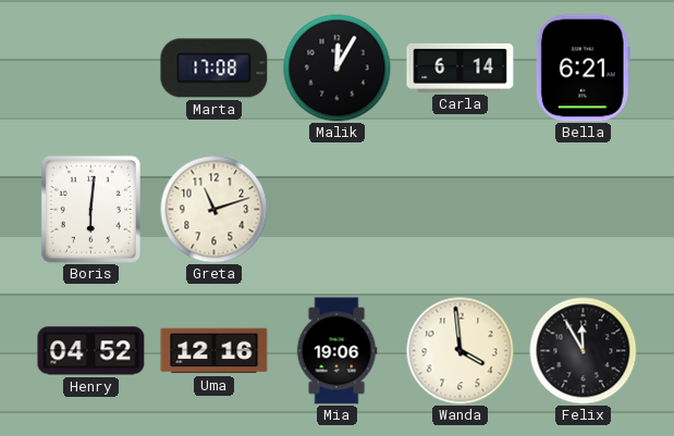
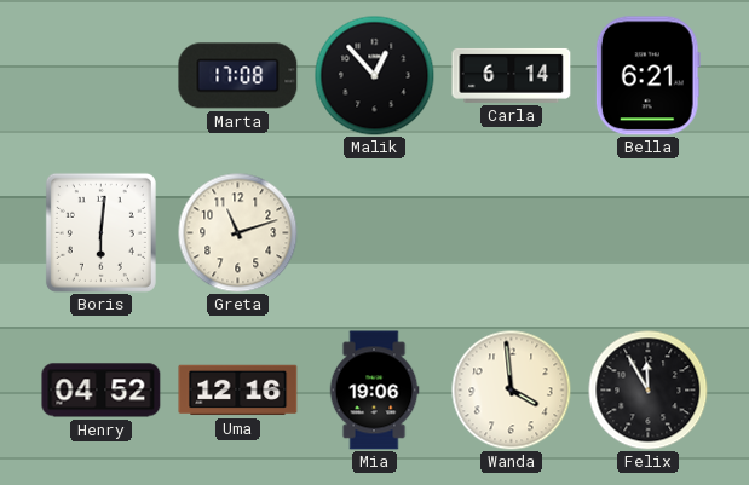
Malik: 12:05 -> 12:53 (375, 76)
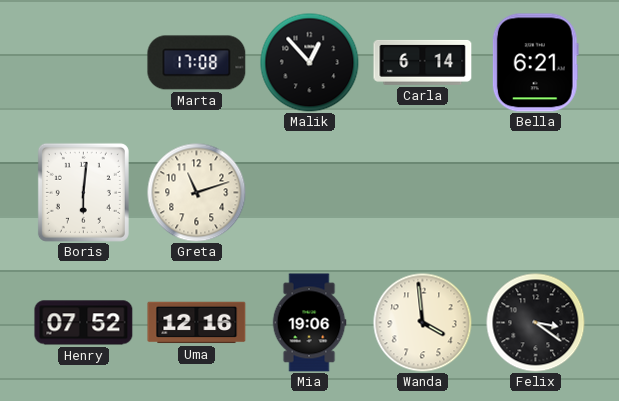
Henry: 04:52 -> 07:52 (84, 323)
Felix: 11:55 -> 3:21 (536, 323)
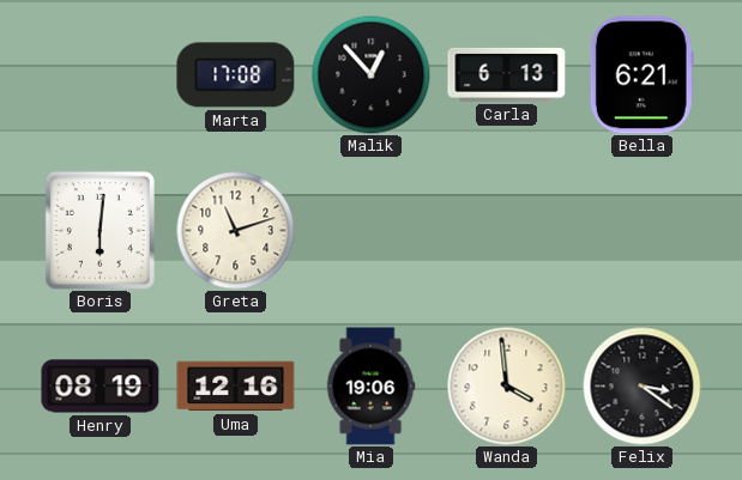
Carla: 6:14 -> 6:13 (507, 74)
Henry: 07:52 -> 08:19 (101, 387)
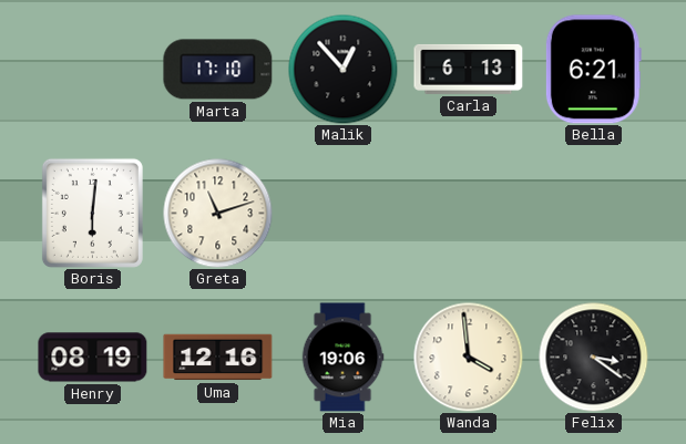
Marta: 17:08 -> 17:10 (218, 70)
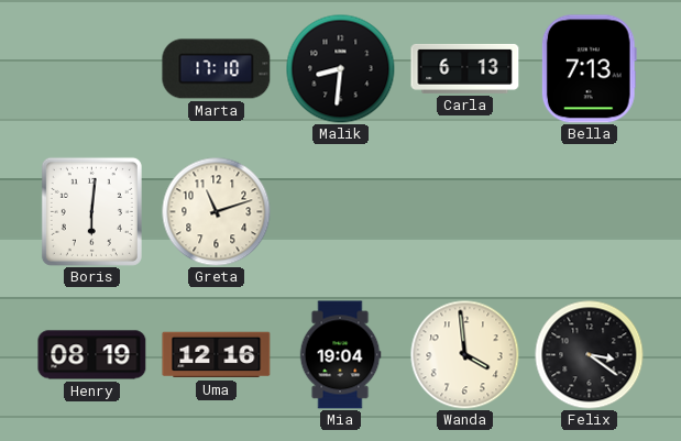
Malik: 12:53 -> 8:31 (341, 69)
Bella: 6:21 -> 7:13 (589, 69)
Mia: 19:06 -> 19:04 (340, 355)
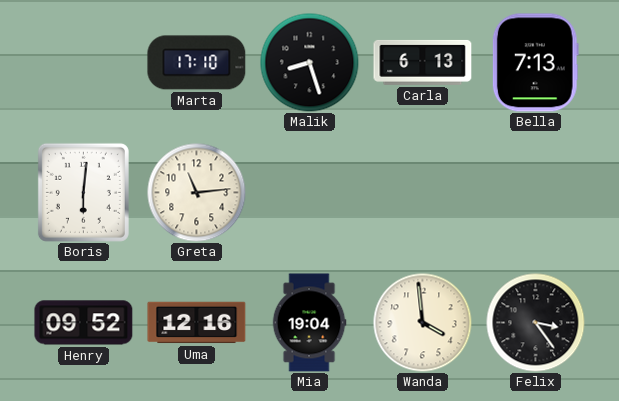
Malik: 8:31 -> 8:27 (310, 63)
Greta: 11:12 -> 11:14 (197, 193)
Henry: 08:19 -> 09:52 (84, 323)
Felix: 3:21 -> 3:24 (536, 323)
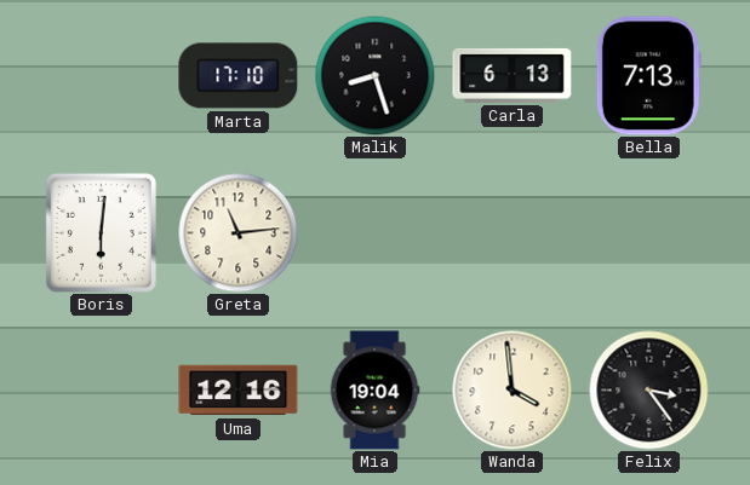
Henry: 09:52 -> none (84, 323)
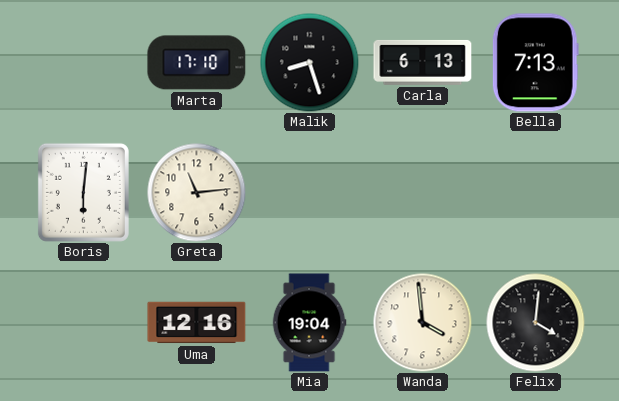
Felix: 3:24 -> 4:01 (536, 323)
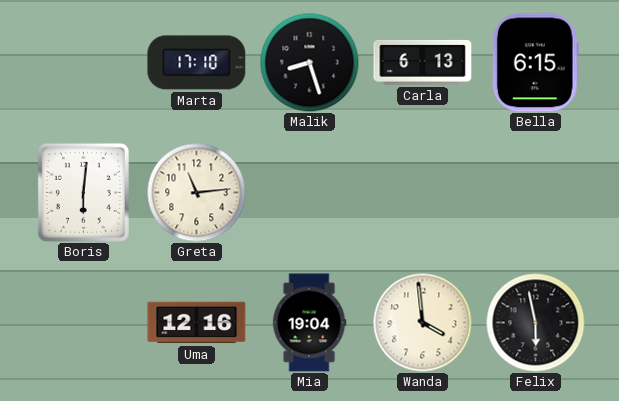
Bella: 7:13 -> 6:15 (535, 63)
Felix: 4:01 -> 5:58 (536, 323)
